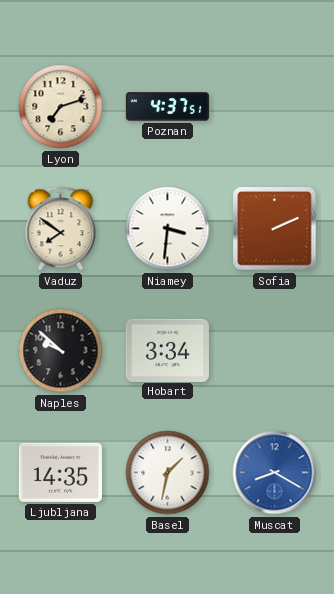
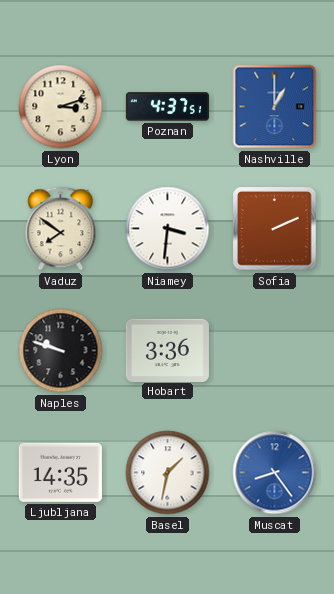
Lyon: 7:12 -> 3:12 (61, 107)
Nashville: none -> 1:00 (275, 107)
Naples: 9:52 -> 9:48 (61, 351)
Hobart: 3:34 -> 3:36 (167, 350)
Muscat: 8:20 -> 8:24 (275, 473)
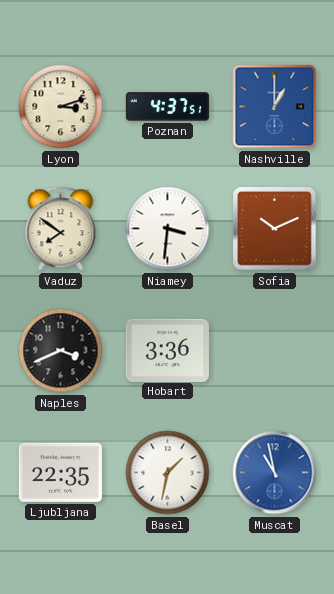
Sofia: 2:11 -> 10:11 (275, 229)
Naples: 9:48 -> 3:41 (61, 351)
Ljubljana: 14:35 -> 22:35 (60, 472)
Muscat: 8:24 -> 10:58 (275, 473)
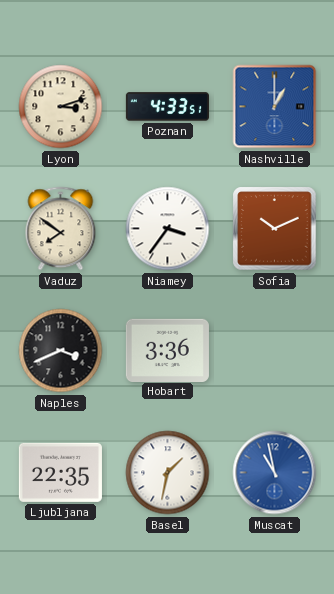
Poznan: 4:37 -> 4:33 (167, 107)
Niamey: 3:31 -> 3:36 (168, 229)
